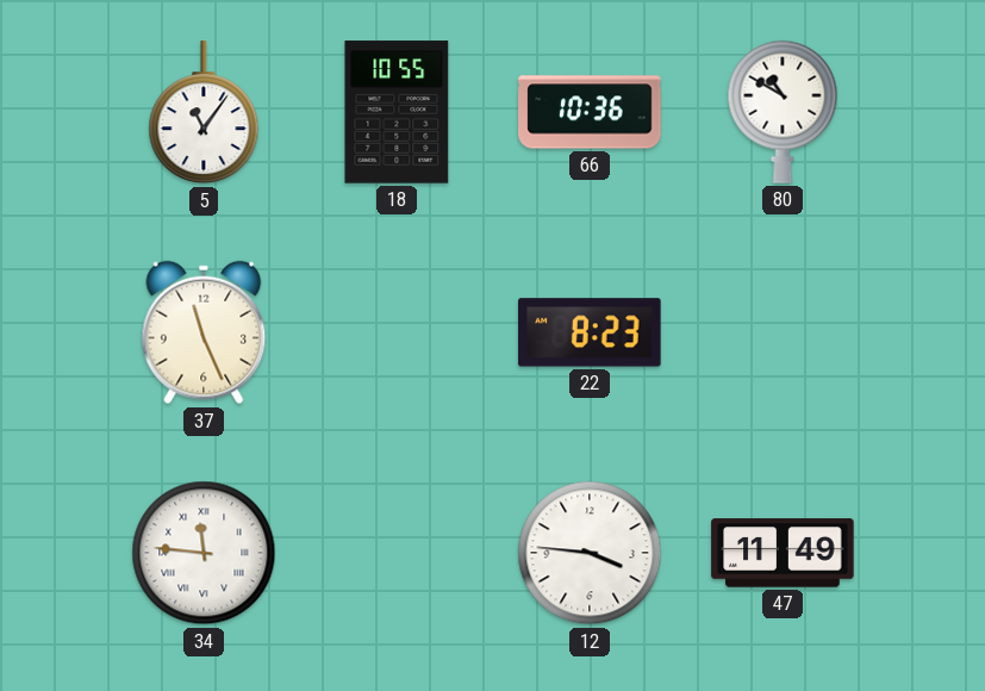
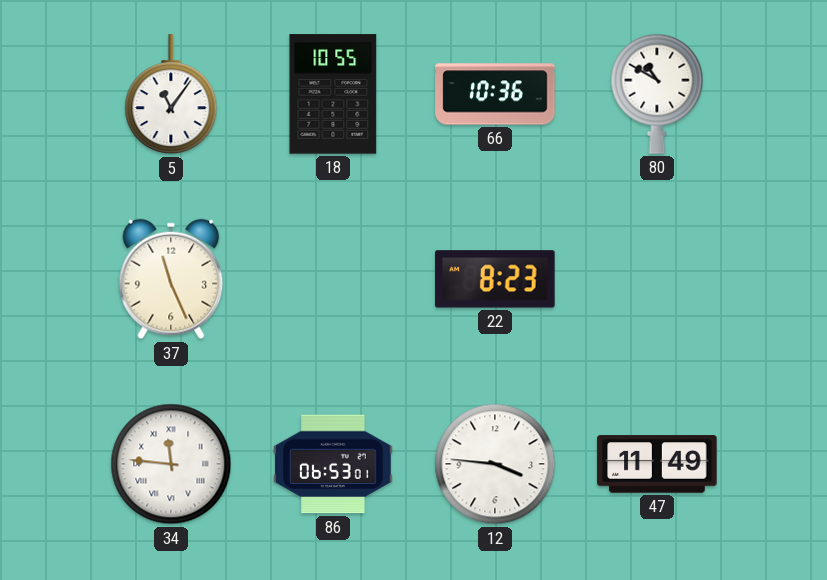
86: none -> 06:53 (333, 464)
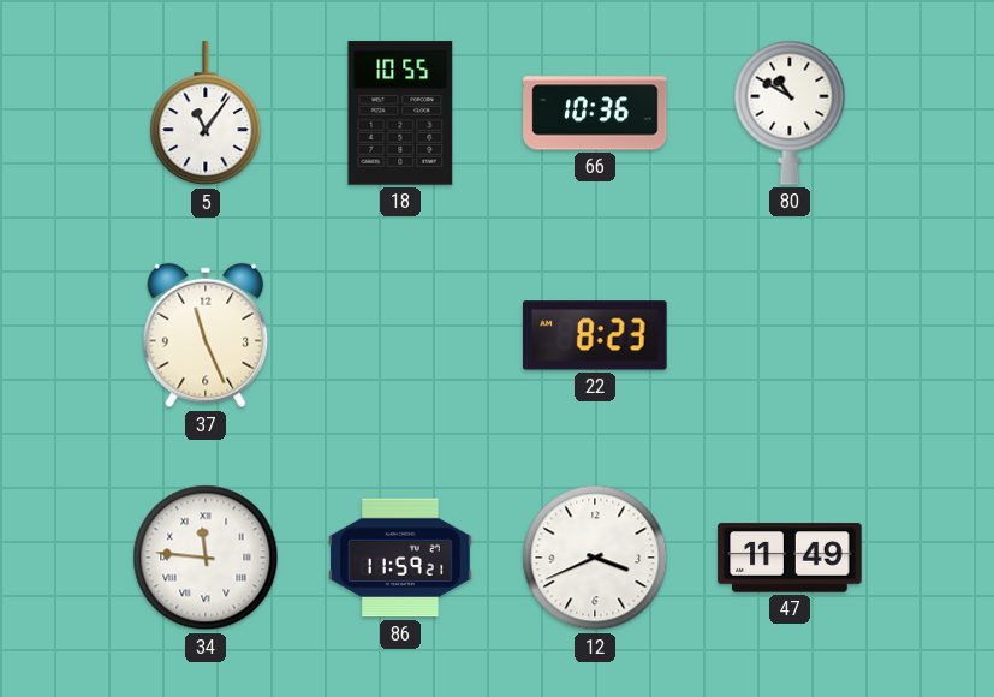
86: 06:53 -> 11:59 (400, 558)
12: 3:46 -> 3:41 (595, 558)
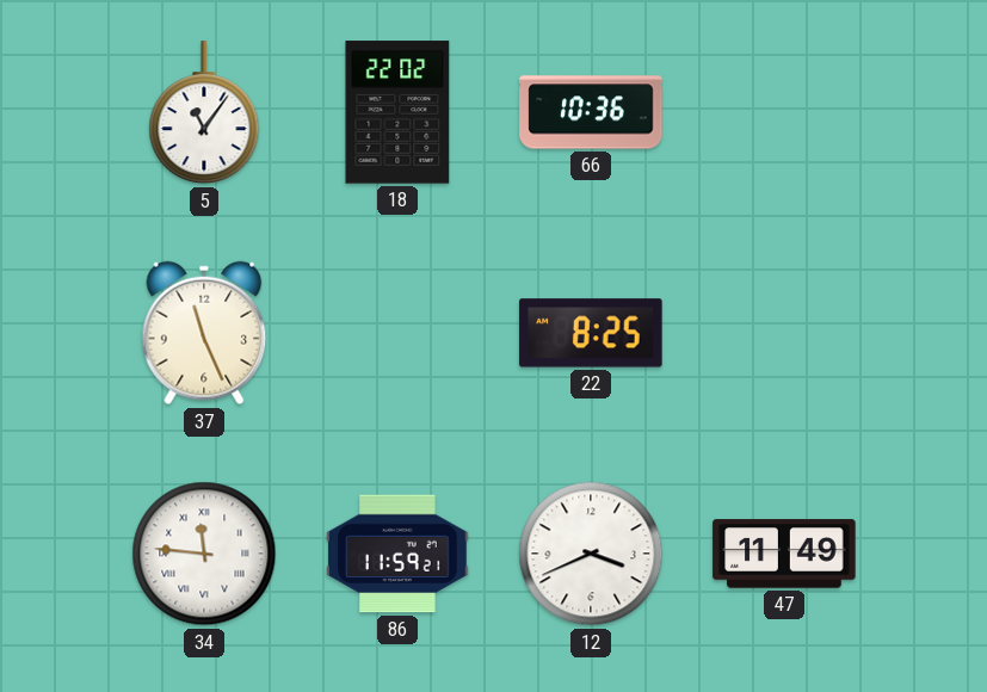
18: 10:55 -> 22:02 (397, 112)
80: 10:50 -> none (790, 113)
22: 8:23 -> 8:25 (591, 333)
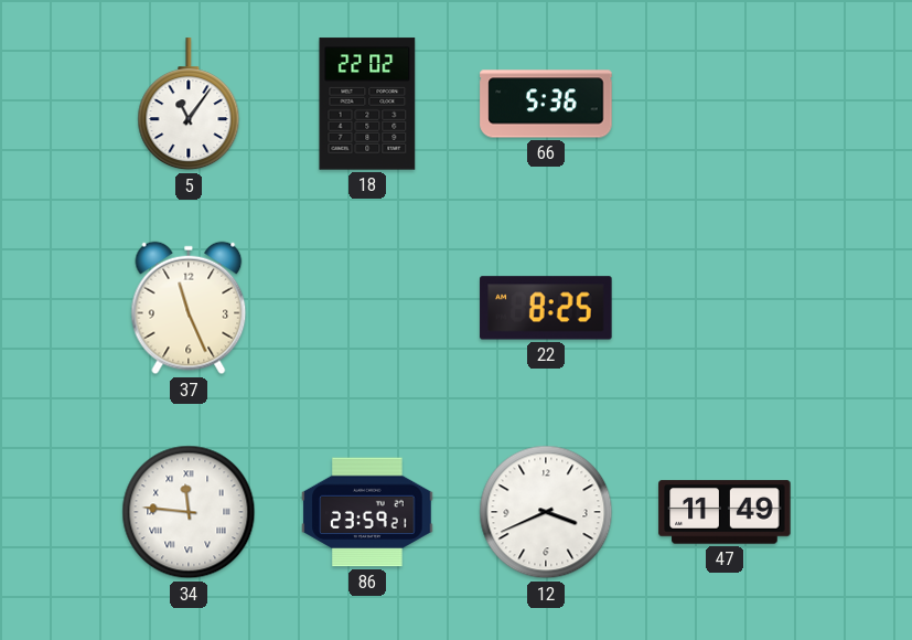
66: 10:36 -> 5:36 (546, 104)
86: 11:59 -> 23:59 (367, 512)
